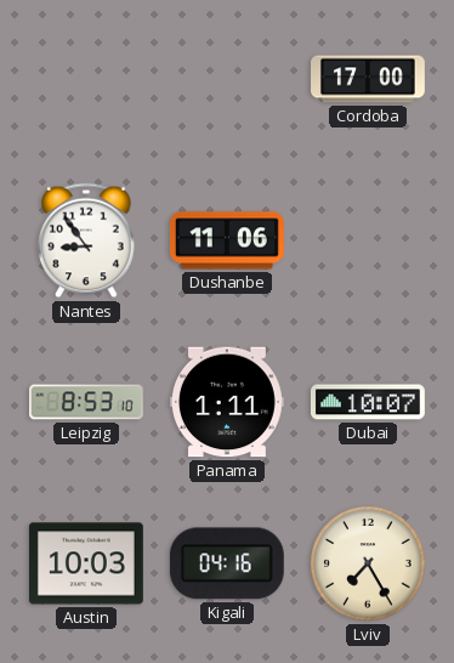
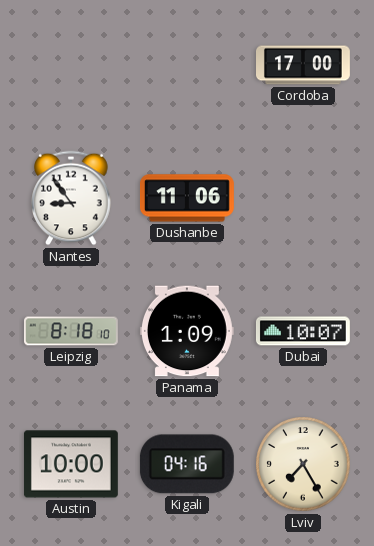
Leipzig: 8:53 -> 8:18 (72, 331)
Panama: 1:11 -> 1:09 (187, 331)
Austin: 10:03 -> 10:00 (71, 464)
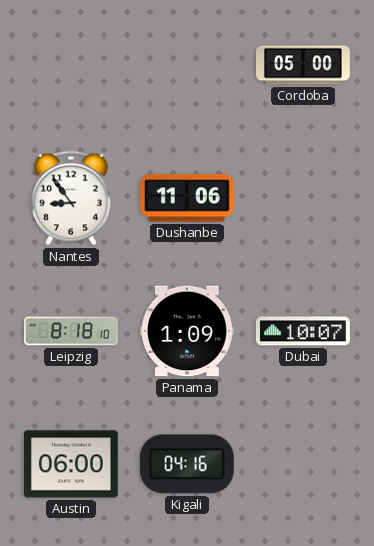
Cordoba: 17:00 -> 05:00 (304, 65)
Austin: 10:00 -> 06:00 (71, 464)
Lviv: 7:25 -> none (303, 464)
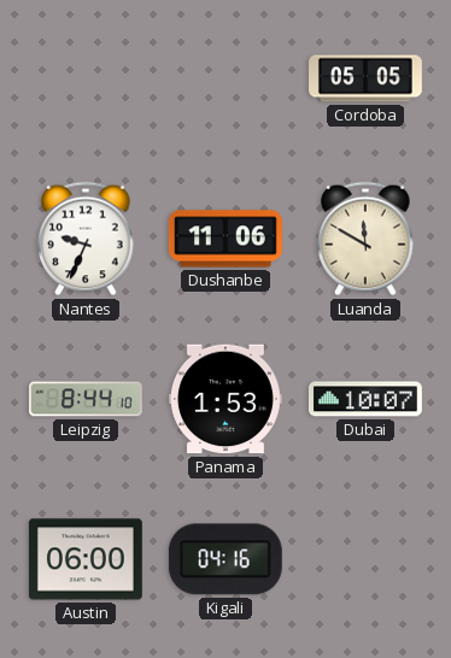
Cordoba: 05:00 -> 05:05 (367, 78)
Nantes: 8:54 -> 9:34 (86, 239)
Luanda: none -> 11:50 (365, 239)
Leipzig: 8:18 -> 8:44 (87, 399)
Panama: 1:09 -> 1:53 (225, 399)
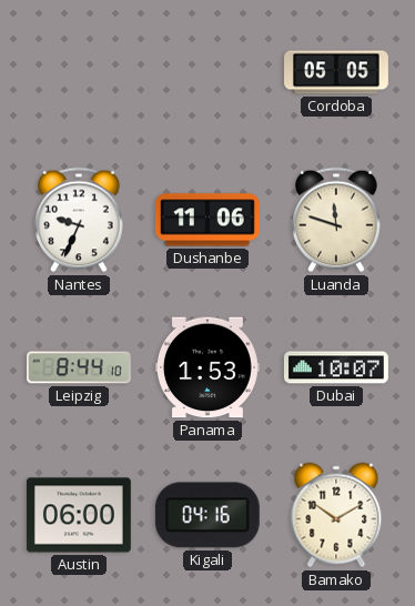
Luanda: 11:50 -> 11:48 (336, 220)
Bamako: none -> 10:10 (336, 515)
